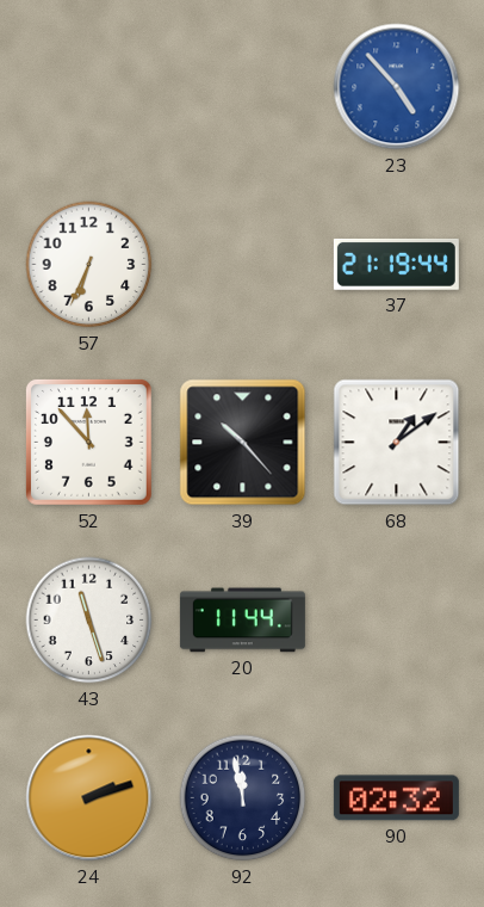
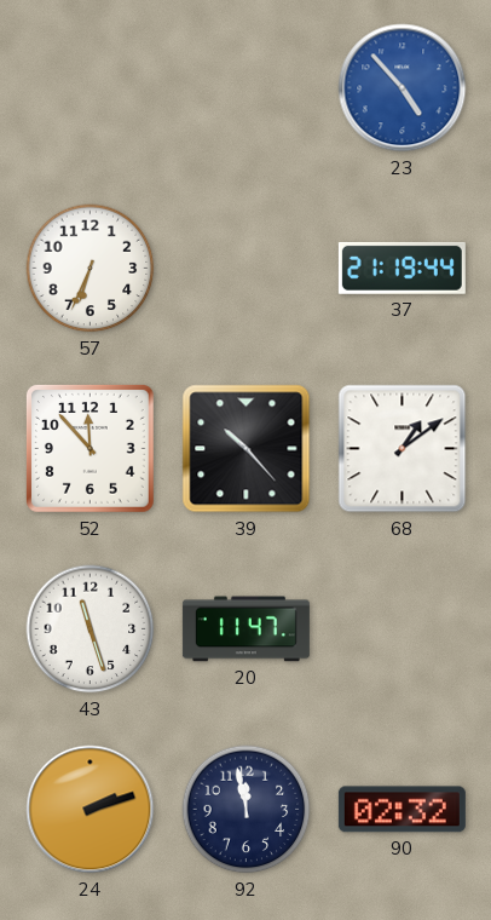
20: 11:44 -> 11:47 (245, 629)
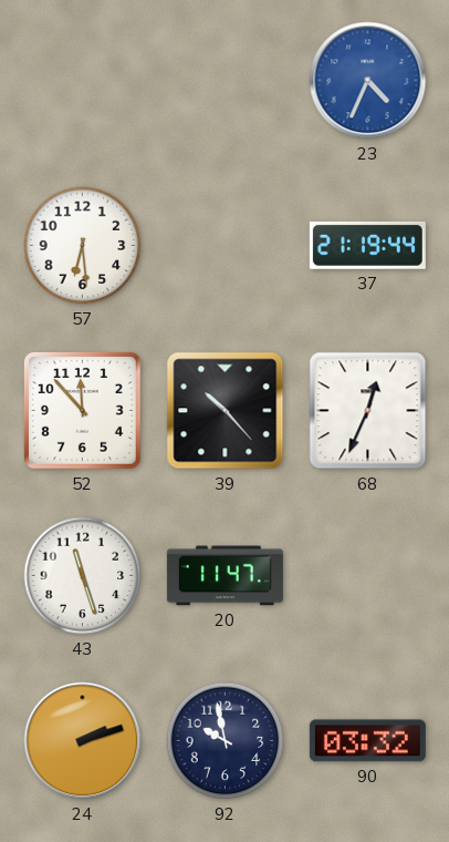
23: 4:53 -> 4:34 (368, 81)
57: 6:34 -> 6:29 (83, 246)
68: 1:09 -> 12:34 (368, 411)
92: 11:58 -> 9:58 (226, 741)
90: 02:32 -> 03:32 (367, 741)
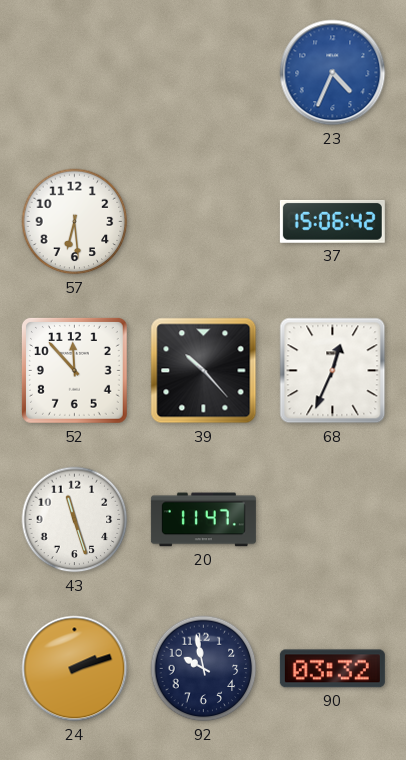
37: 21:19 -> 15:06 (332, 221)
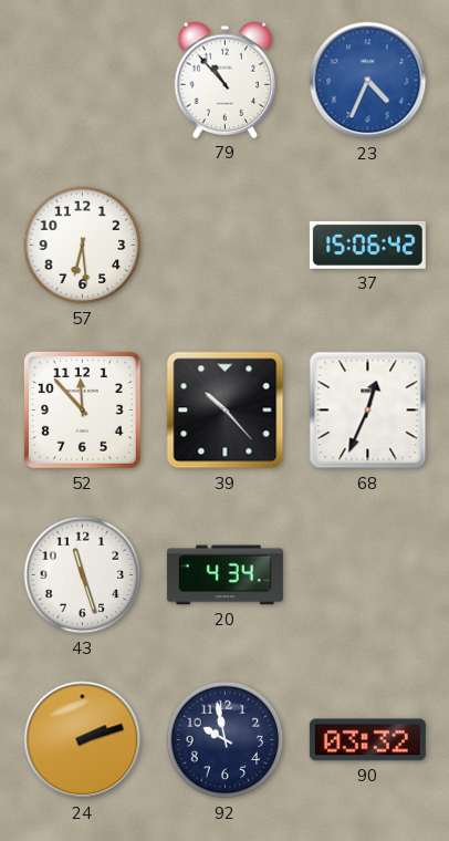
79: none -> 10:53 (226, 80)
20: 11:47 -> 4:34 (224, 575)
